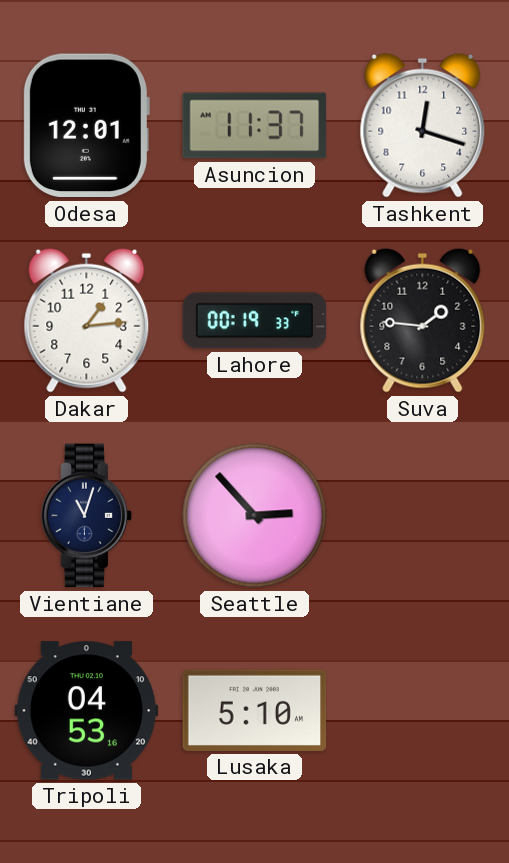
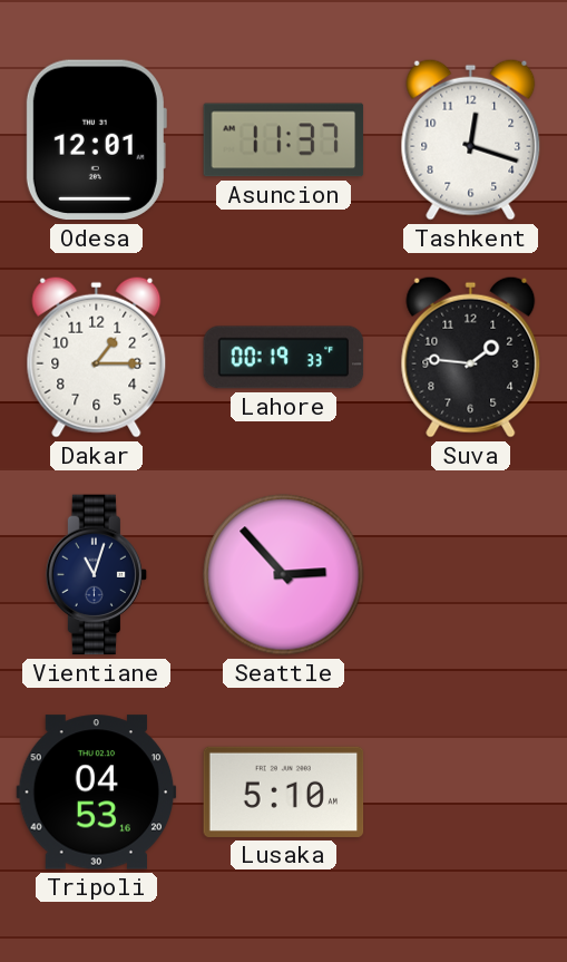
Dakar: 1:14 -> 1:15 (97, 357)
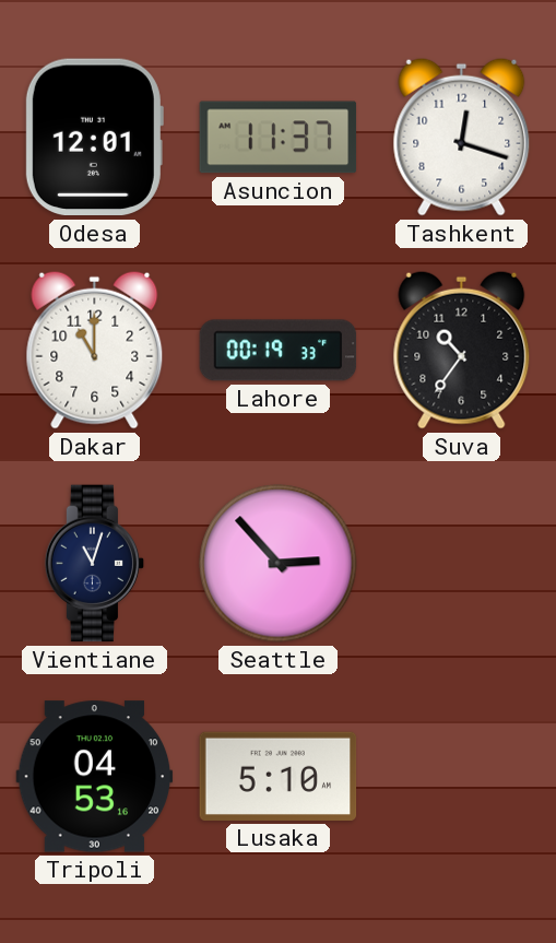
Dakar: 1:15 -> 11:00 (95, 350)
Suva: 1:46 -> 10:36 (462, 350)
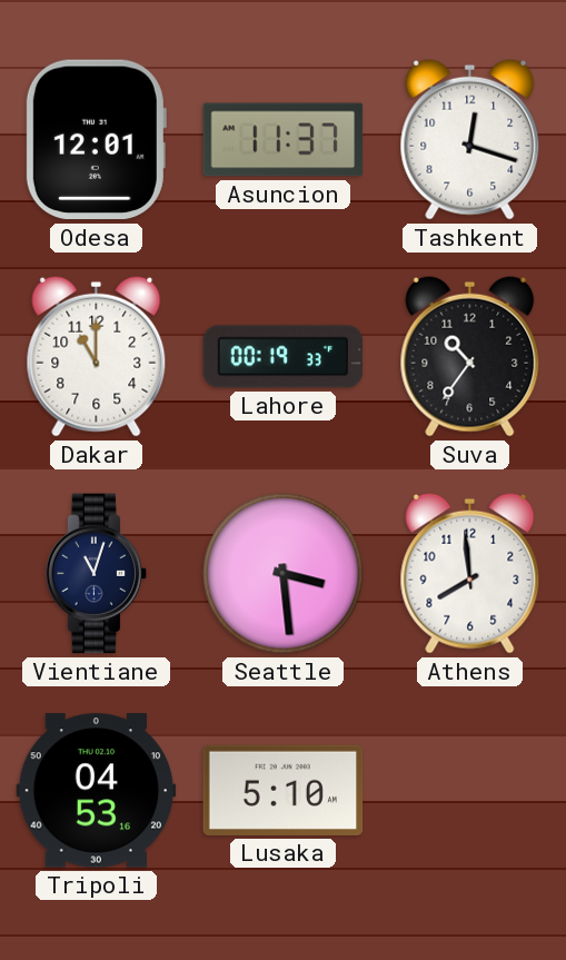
Seattle: 2:53 -> 3:29 (284, 574)
Athens: none -> 7:59 (470, 573)
